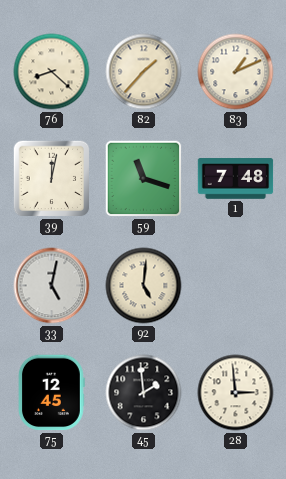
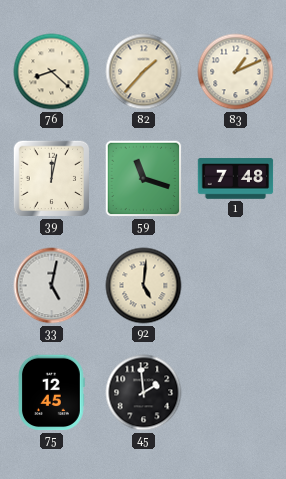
28: 2:59 -> none (236, 393)
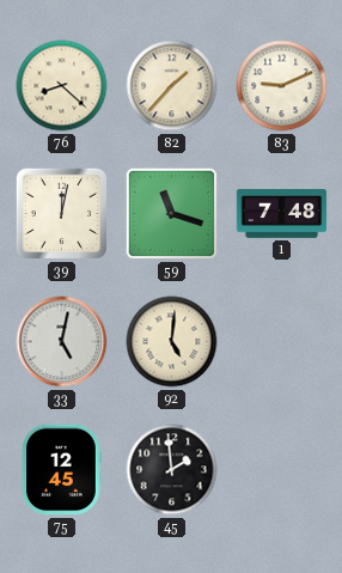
83: 1:11 -> 9:11 (282, 86)
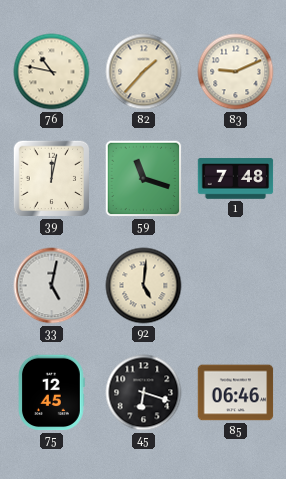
76: 8:22 -> 10:47 (52, 72)
45: 1:59 -> 6:18 (144, 393)
85: none -> 06:46 (236, 393)
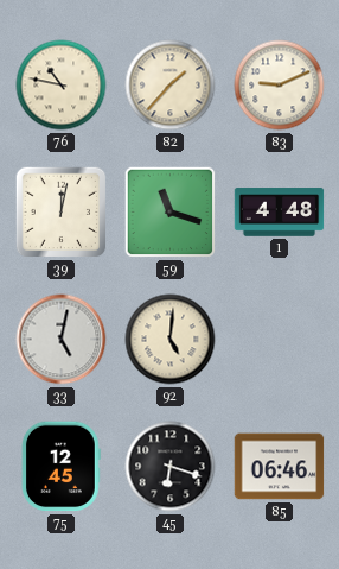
1: 7:48 -> 4:48 (280, 213)
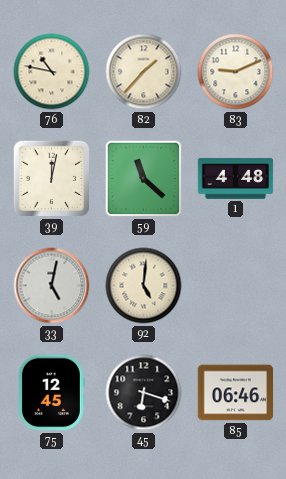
59: 11:18 -> 11:22 (144, 179)
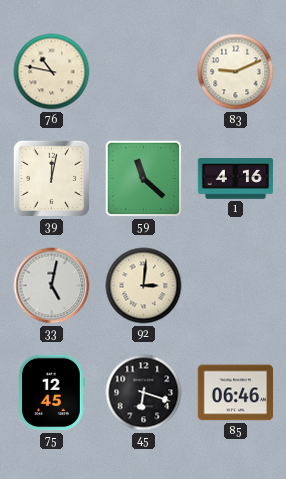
82: 1:37 -> none (144, 72)
1: 4:48 -> 4:16 (236, 179)
92: 5:01 -> 3:01 (144, 286)
